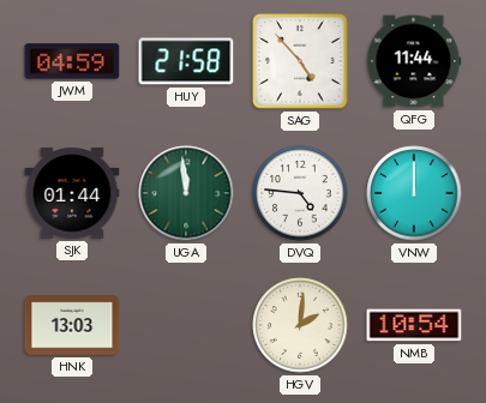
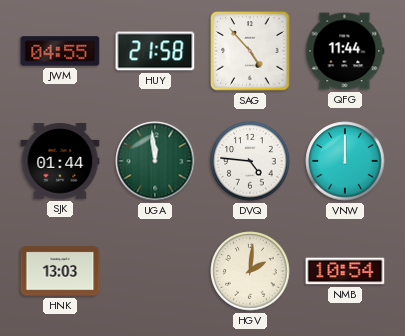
JWM: 04:59 -> 04:55 (60, 51)
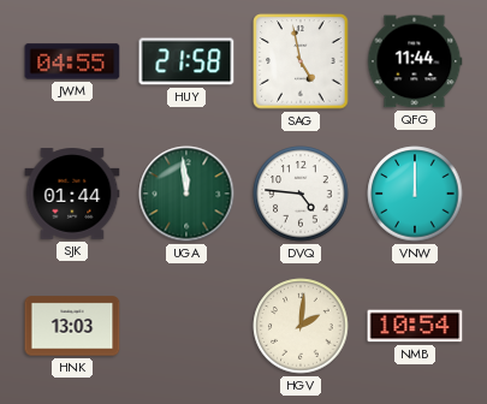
SAG: 4:53 -> 4:58 (301, 61)
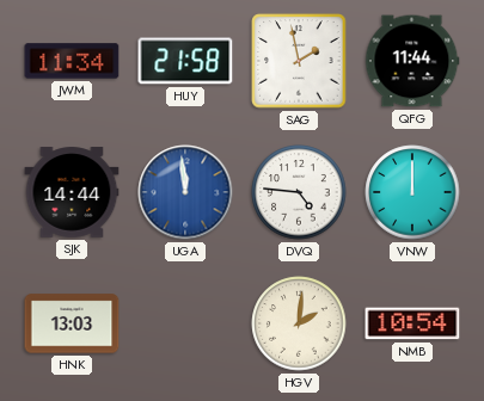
JWM: 04:55 -> 11:34 (72, 61)
SAG: 4:58 -> 1:58 (299, 61)
SJK: 01:44 -> 14:44 (72, 192)
UGA dial: green -> blue (185, 192)
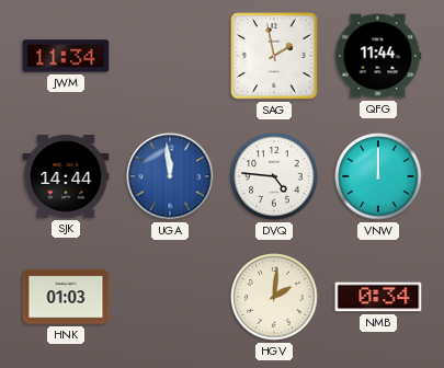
HUY: 21:58 -> none (185, 61)
HNK: 13:03 -> 01:03 (66, 297)
NMB: 10:54 -> 0:34 (378, 297)
